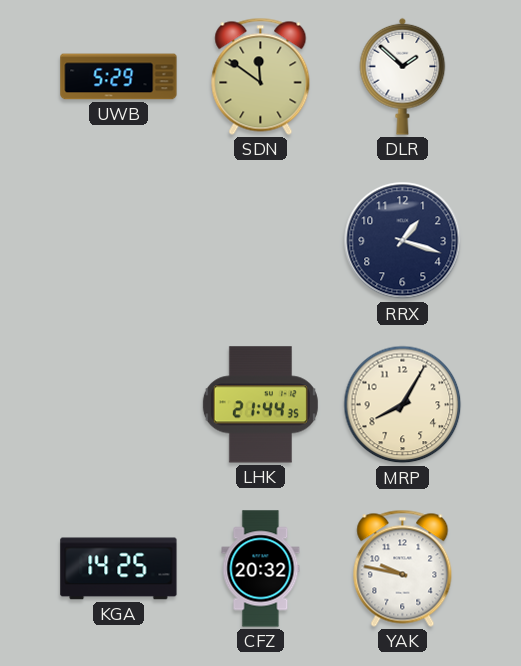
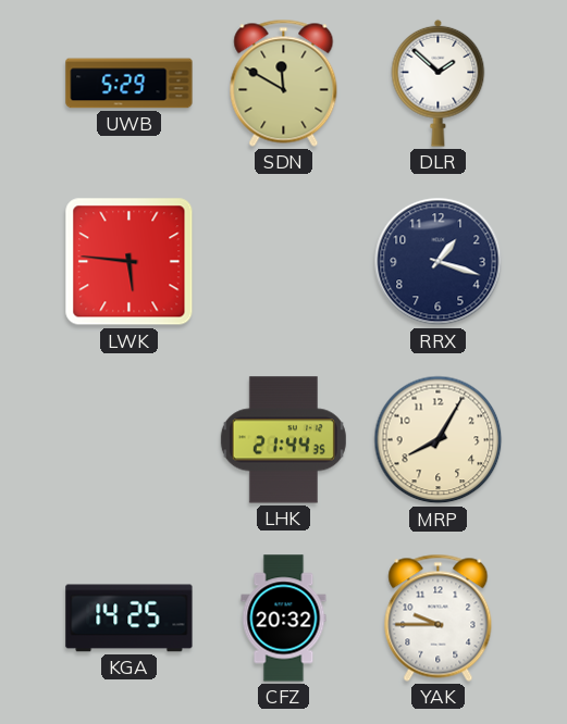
SDN: 11:51 -> 11:50 (284, 83)
LWK: none -> 5:46 (130, 262)
YAK: 9:47 -> 9:45 (439, 617)
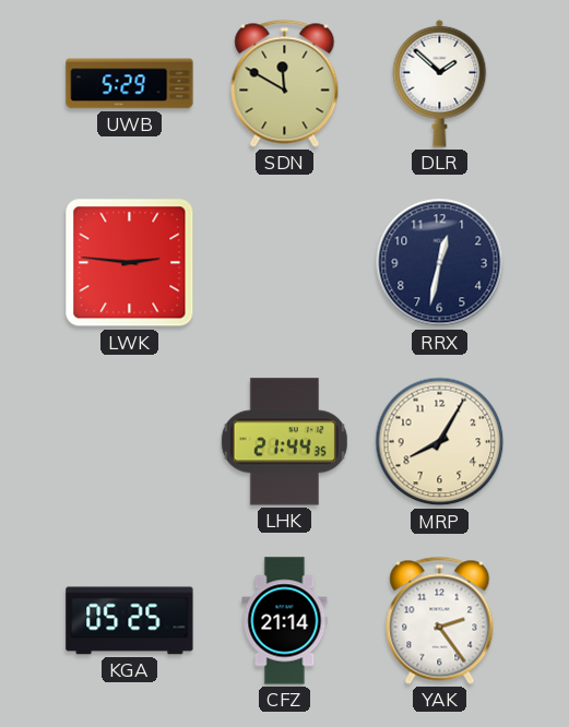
LWK: 5:46 -> 2:46 (130, 263)
RRX: 1:18 -> 12:32 (440, 263)
KGA: 14:25 -> 05:25 (130, 621)
CFZ: 20:32 -> 21:14 (285, 621)
YAK: 9:45 -> 2:24 (440, 620)
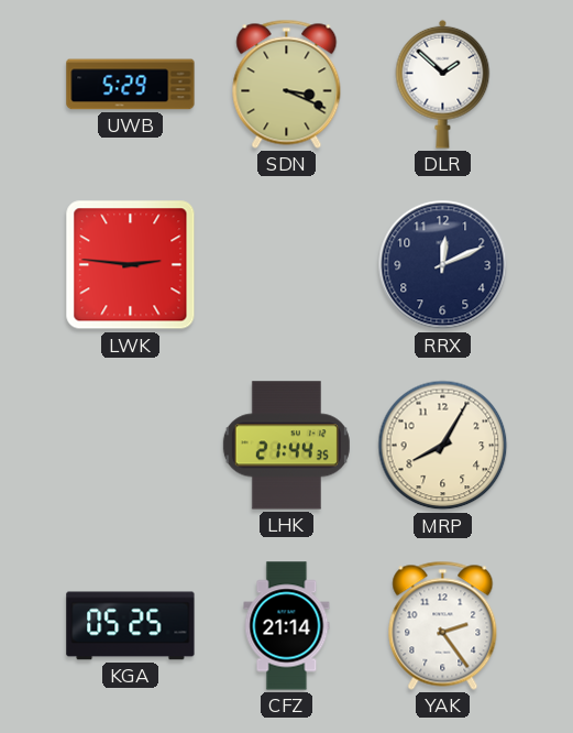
SDN: 11:50 -> 3:19 (287, 84)
RRX: 12:32 -> 12:11 (443, 265)
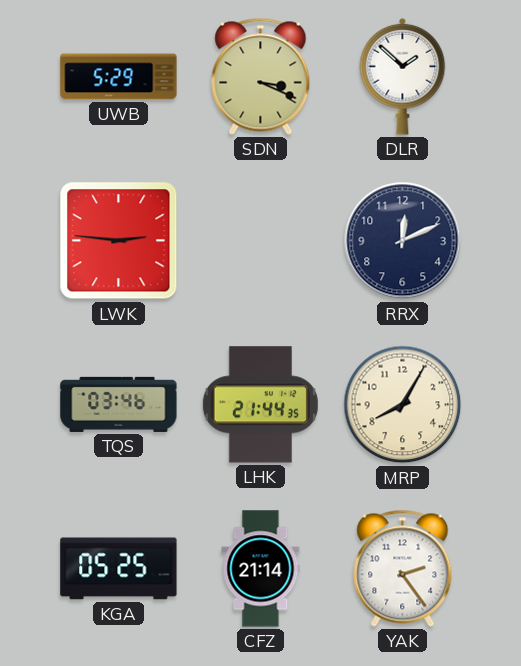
TQS: none -> 03:46 (119, 404)
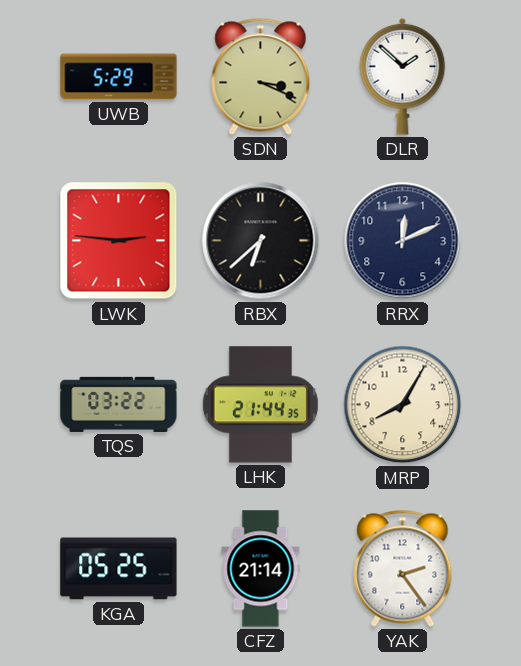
RBX: none -> 6:38 (261, 241)
TQS: 03:46 -> 03:22 (119, 404)
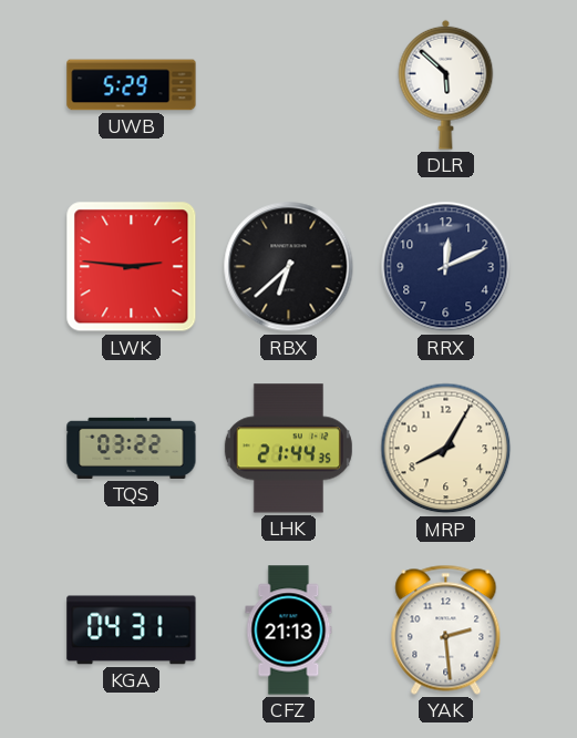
SDN: 3:19 -> none (261, 76)
DLR: 1:52 -> 5:52 (446, 84)
KGA: 05:25 -> 04:31 (132, 631)
CFZ: 21:14 -> 21:13 (289, 631)
YAK: 2:24 -> 2:29 (446, 629)
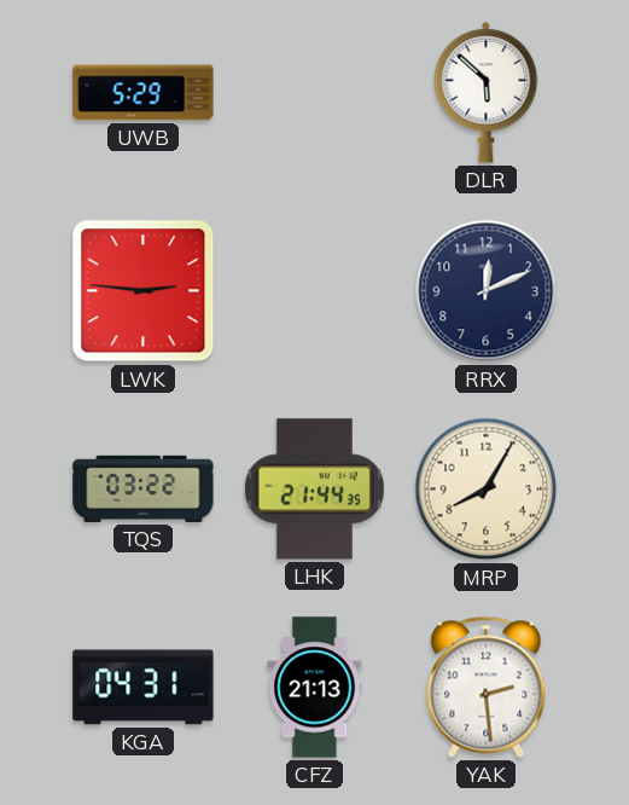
RBX: 6:38 -> none (289, 267)
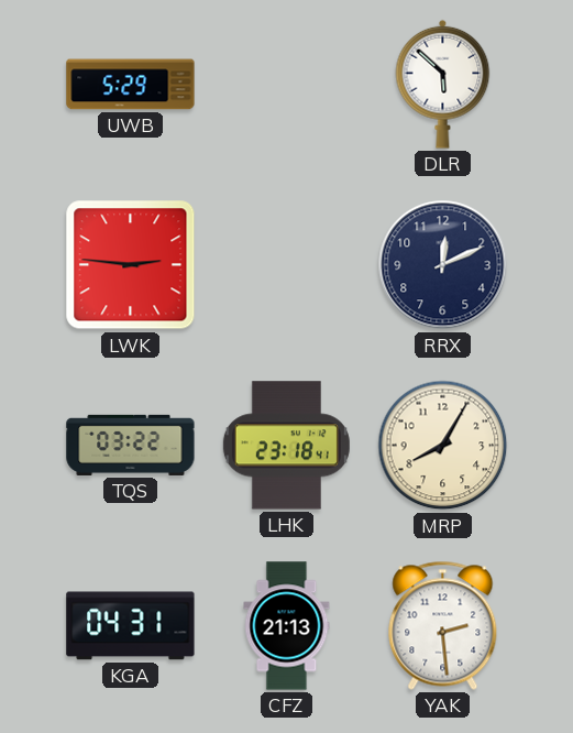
LHK: 21:44 -> 23:18 (286, 446)
